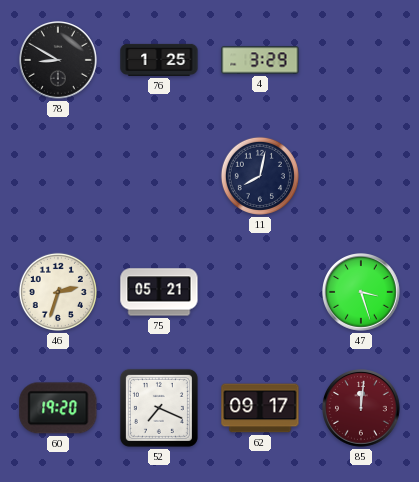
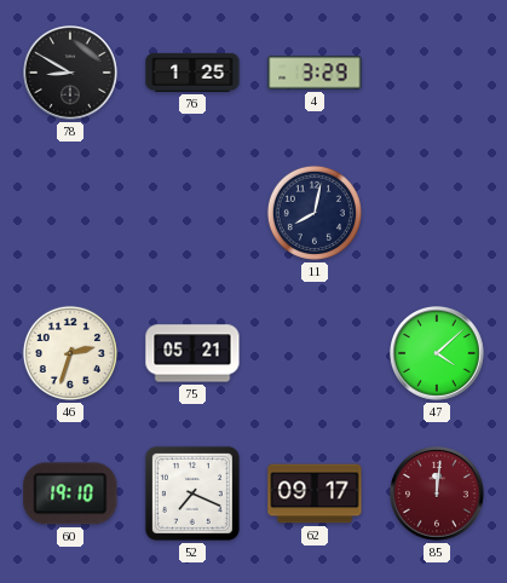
47: 3:27 -> 4:08 (438, 354)
60: 19:20 -> 19:10 (70, 493)
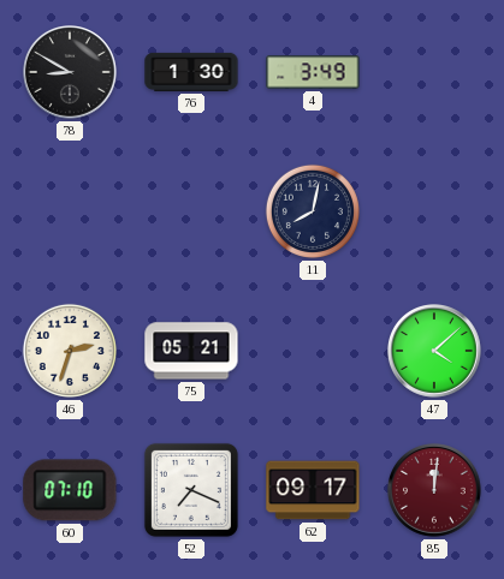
76: 1:25 -> 1:30 (191, 72)
4: 3:29 -> 3:49 (313, 72)
60: 19:10 -> 07:10 (70, 490)
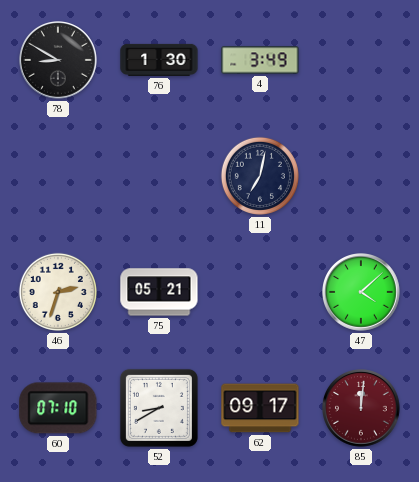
11: 8:02 -> 7:02 (260, 176)
52: 7:19 -> 8:40 (159, 408)
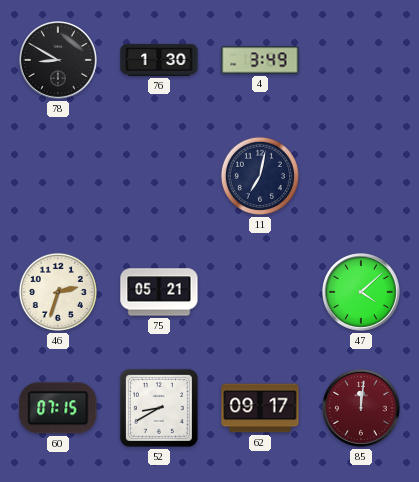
60: 07:10 -> 07:15 (58, 408)
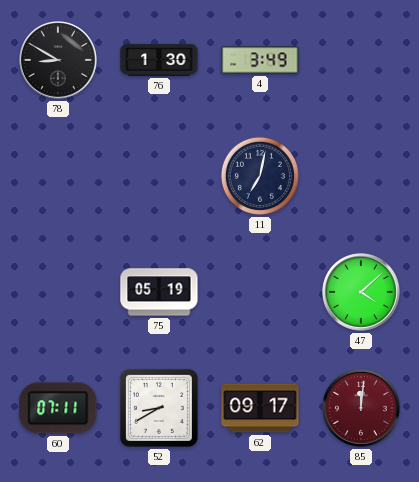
46: 2:33 -> none (58, 292)
75: 05:21 -> 05:19 (159, 292)
60: 07:15 -> 07:11 (58, 408)
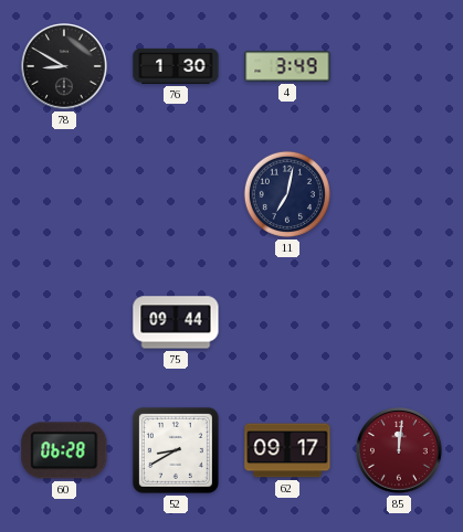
75: 05:19 -> 09:44 (176, 322)
47: 4:08 -> none (362, 293)
60: 07:11 -> 06:28 (64, 450)
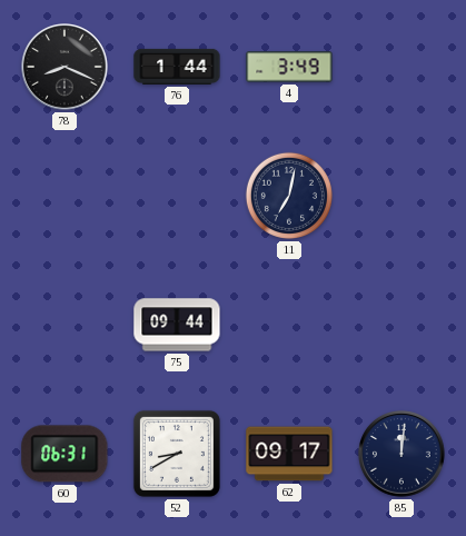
78: 8:50 -> 8:19 (66, 68)
76: 1:30 -> 1:44 (177, 67)
60: 06:28 -> 06:31 (65, 454)
85 dial: burgundy -> navy (403, 455)
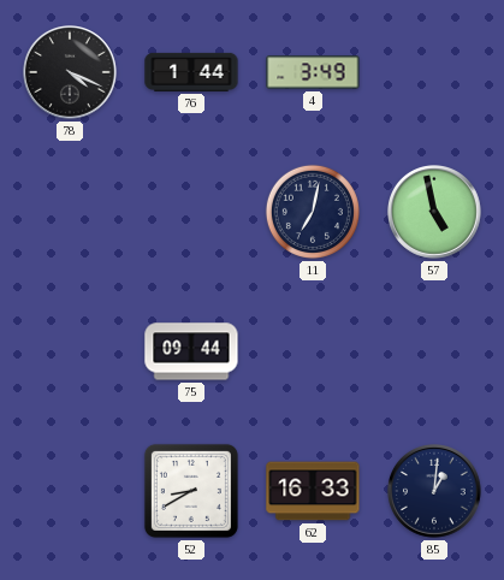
78: 8:19 -> 4:19 (71, 73)
57: none -> 4:58 (435, 213)
60: 06:31 -> none (65, 454)
62: 09:17 -> 16:33 (313, 491)
85: 12:01 -> 1:01 (435, 492)
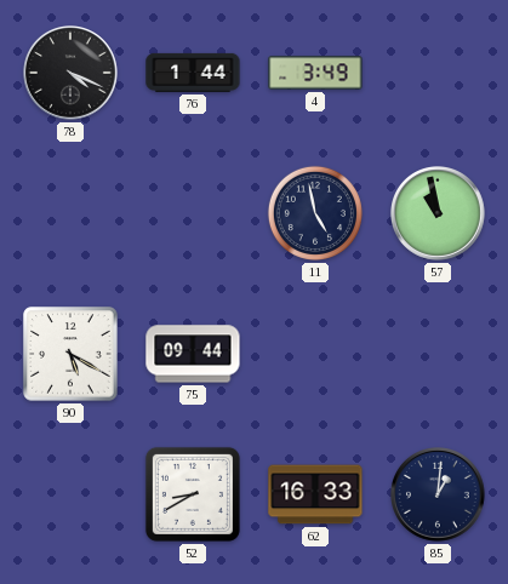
11: 7:02 -> 4:58 (315, 213)
57: 4:58 -> 10:58 (439, 214)
90: none -> 5:20 (70, 354)
